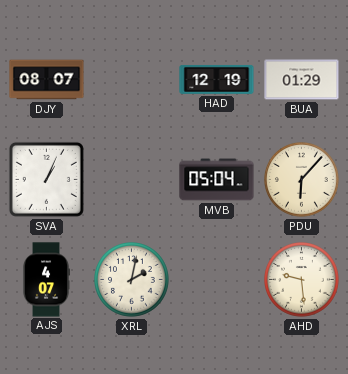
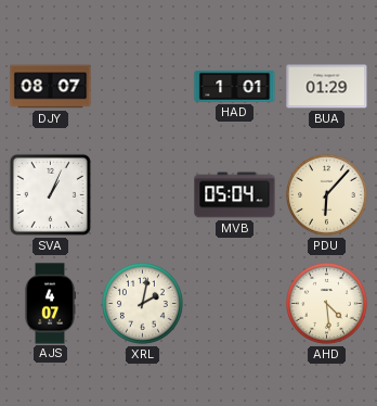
HAD: 12:19 -> 1:01 (235, 86)
AHD: 9:29 -> 4:29 (327, 304)
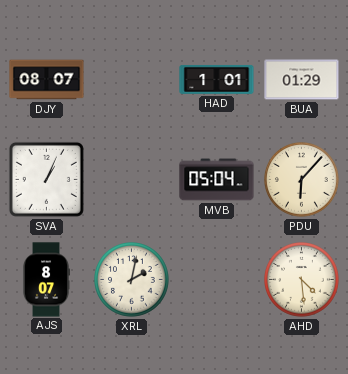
AJS: 4:07 -> 8:07 (46, 280)
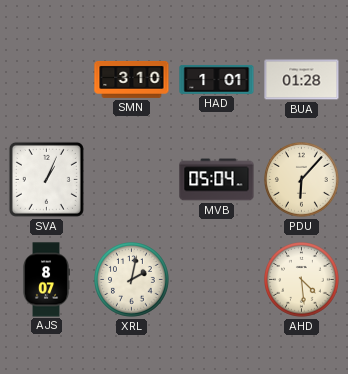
DJY: 08:07 -> none (47, 80)
SMN: none -> 3:10 (132, 80)
BUA: 01:29 -> 01:28 (302, 80)
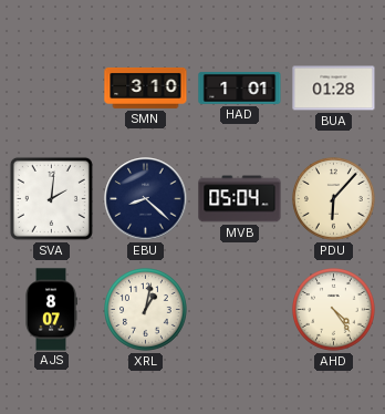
SVA: 1:04 -> 2:01 (51, 198)
EBU: none -> 8:22 (146, 199)
XRL: 2:02 -> 1:02 (146, 310)
AHD: 4:29 -> 4:24 (334, 310)
